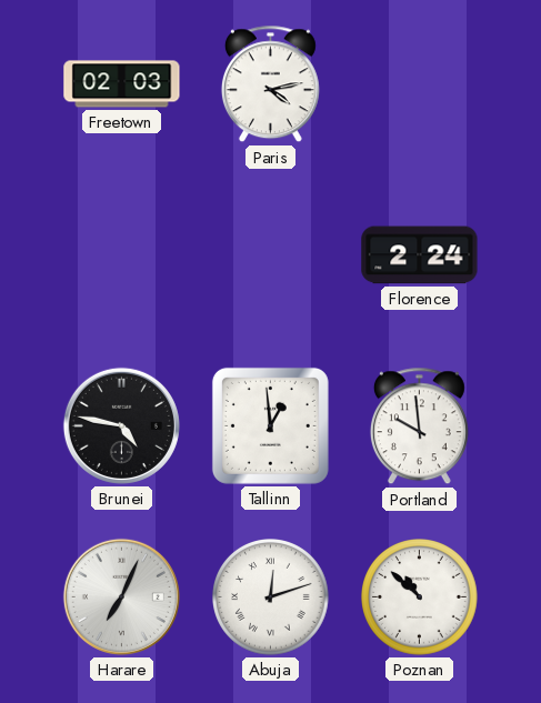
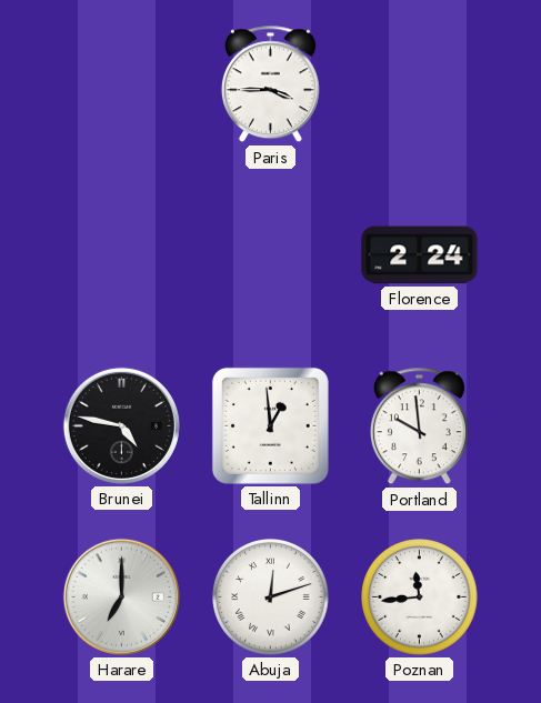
Freetown: 02:03 -> none (122, 84)
Paris: 4:13 -> 3:45 (270, 84)
Harare: 7:04 -> 7:00 (121, 596)
Poznan: 10:52 -> 11:44 (420, 597)
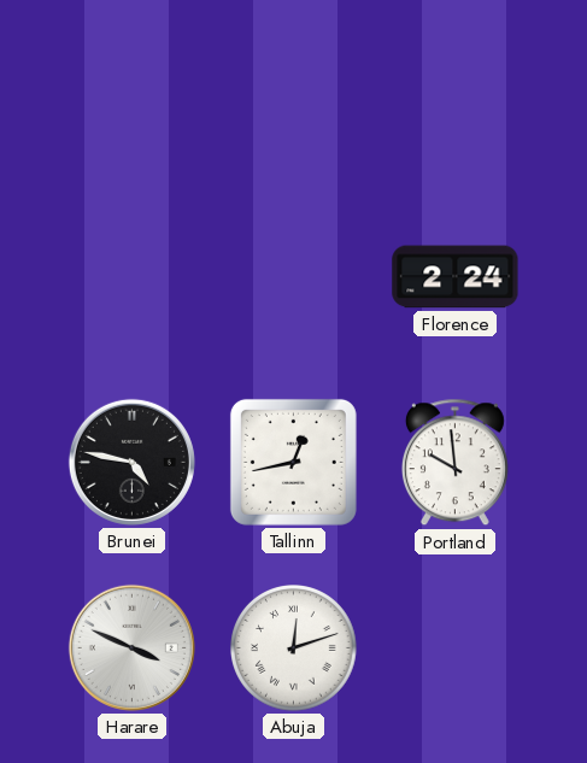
Paris: 3:45 -> none (270, 84)
Tallinn: 12:59 -> 12:43 (293, 462)
Harare: 7:00 -> 3:49 (131, 647)
Poznan: 11:44 -> none (420, 597)
